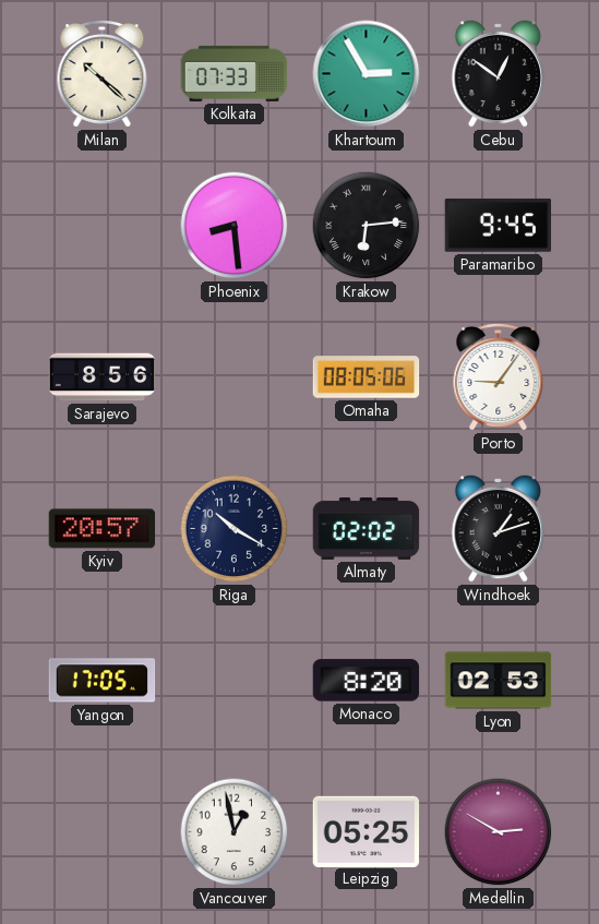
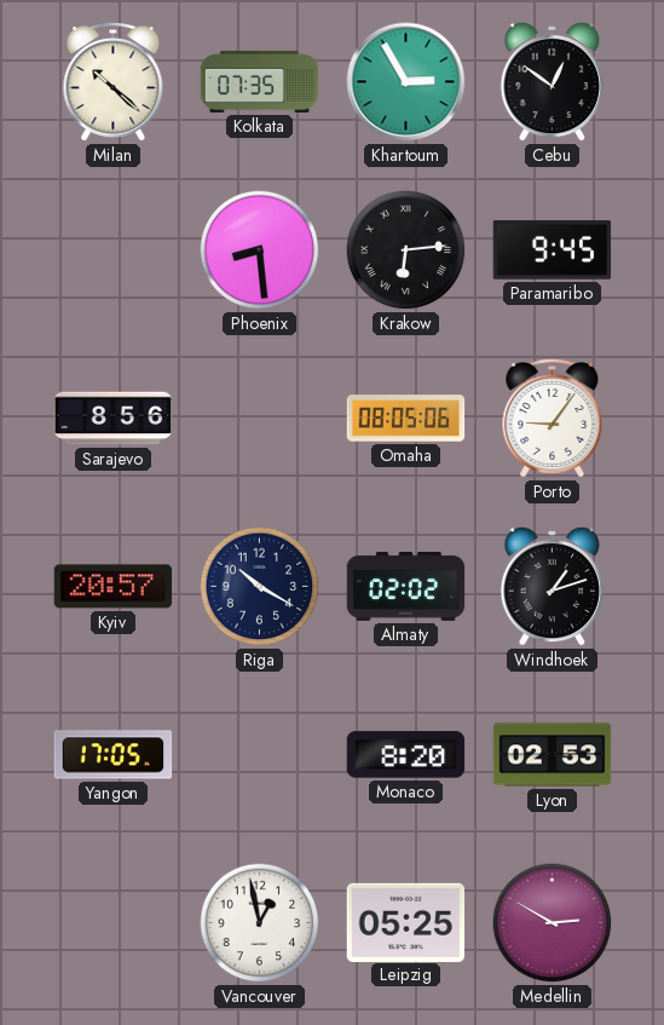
Kolkata: 07:33 -> 07:35 (260, 81)
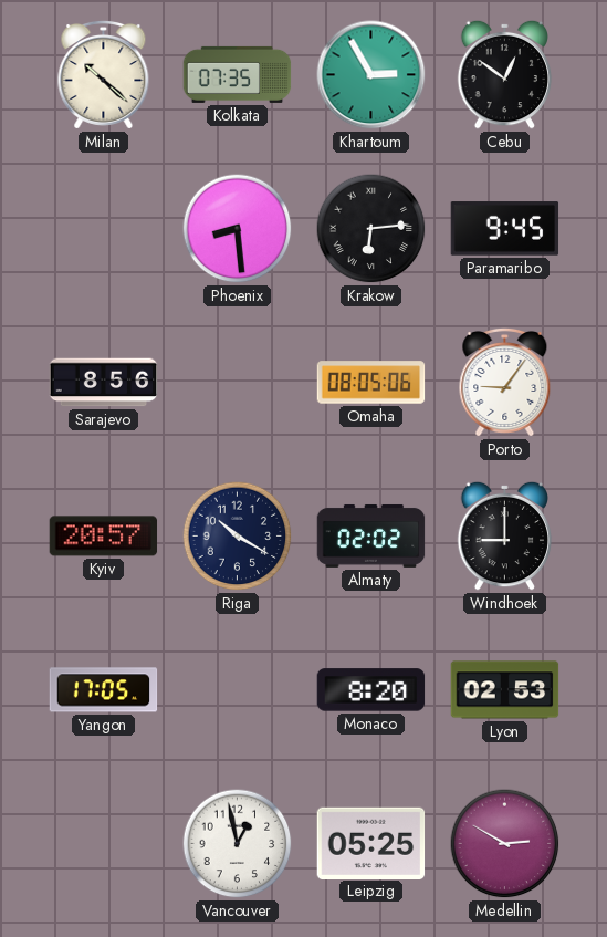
Windhoek: 1:12 -> 9:00 (505, 535)
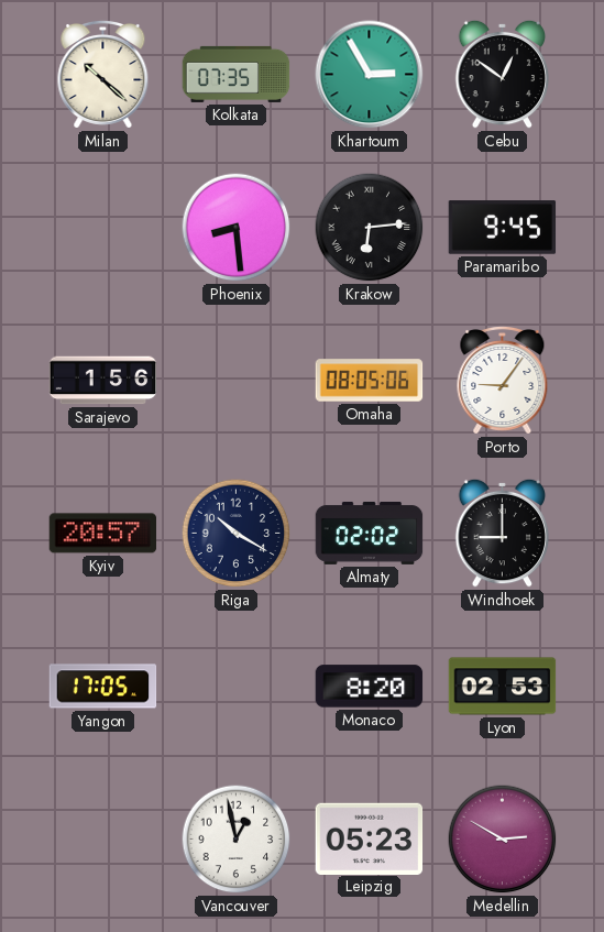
Sarajevo: 8:56 -> 1:56 (103, 381)
Leipzig: 05:25 -> 05:23 (370, 838)
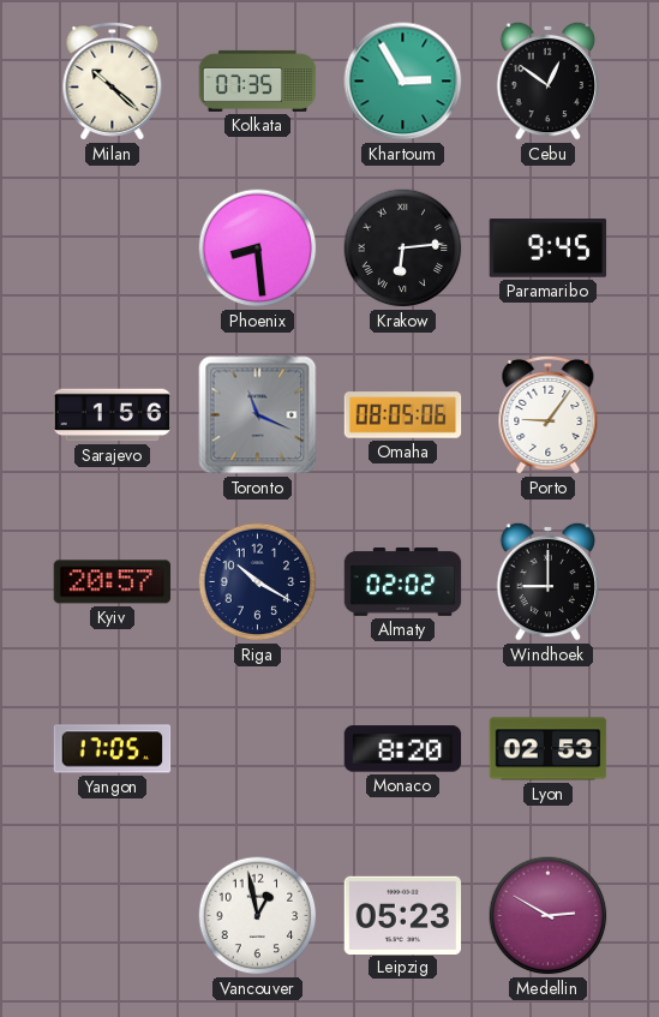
Toronto: none -> 11:19 (258, 415)
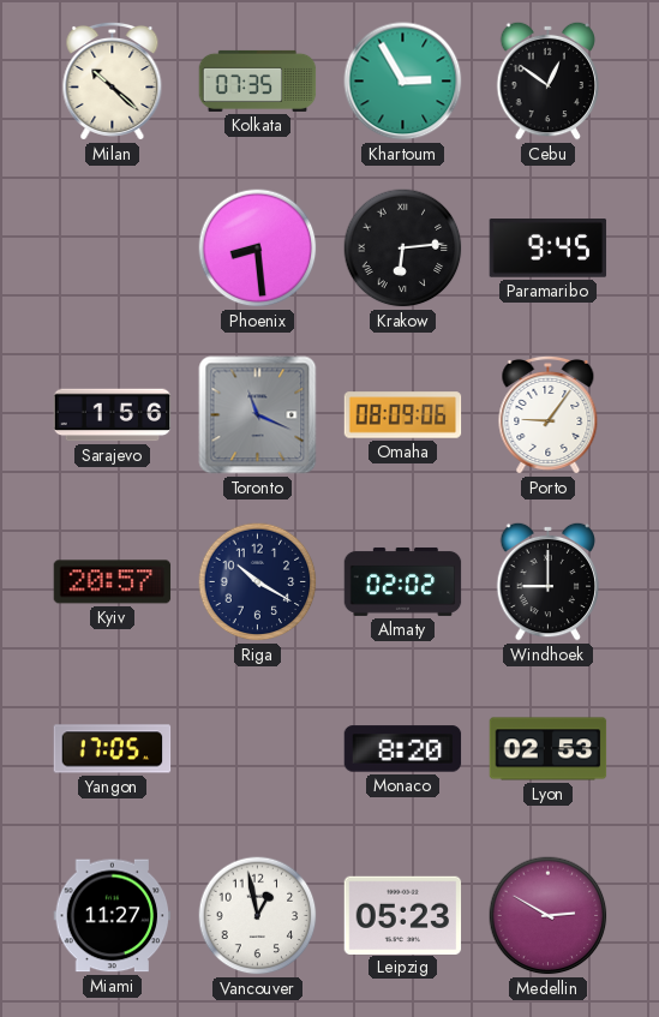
Omaha: 08:05 -> 08:09 (403, 415)
Miami: none -> 11:27 (113, 916)
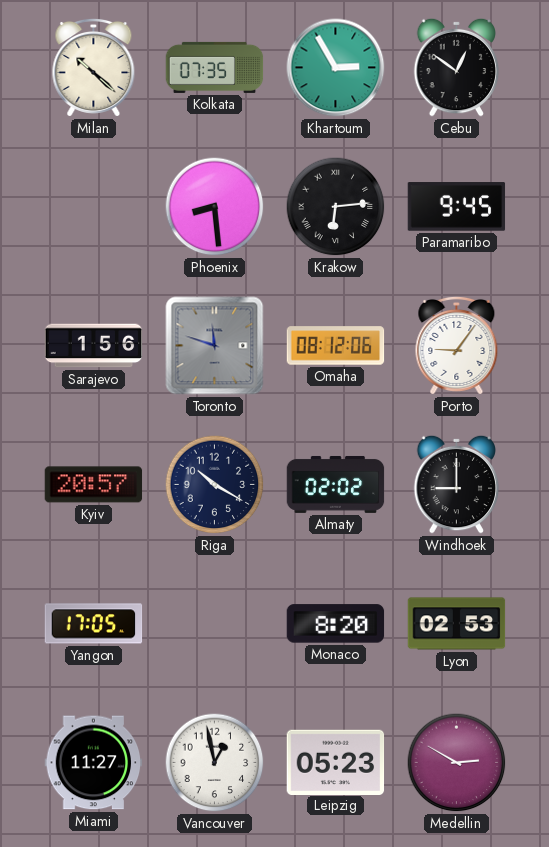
Toronto: 11:19 -> 11:48 (215, 346)
Omaha: 08:09 -> 08:12 (336, 346)
